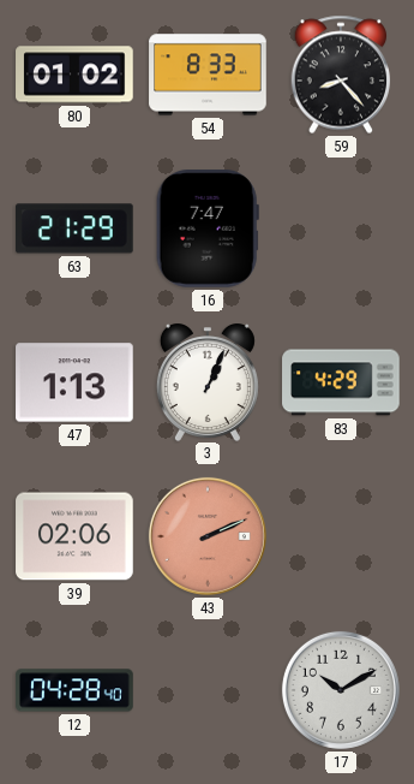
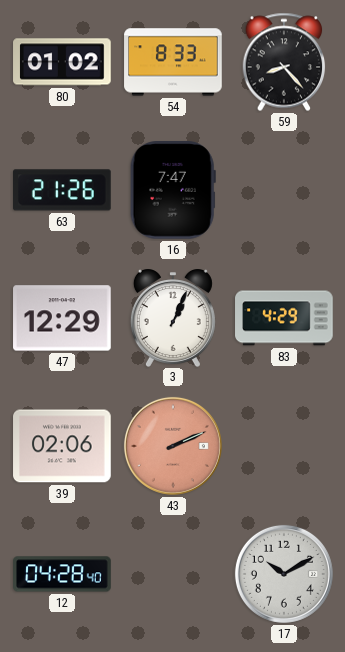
63: 21:29 -> 21:26 (63, 190)
47: 1:13 -> 12:29 (62, 318)
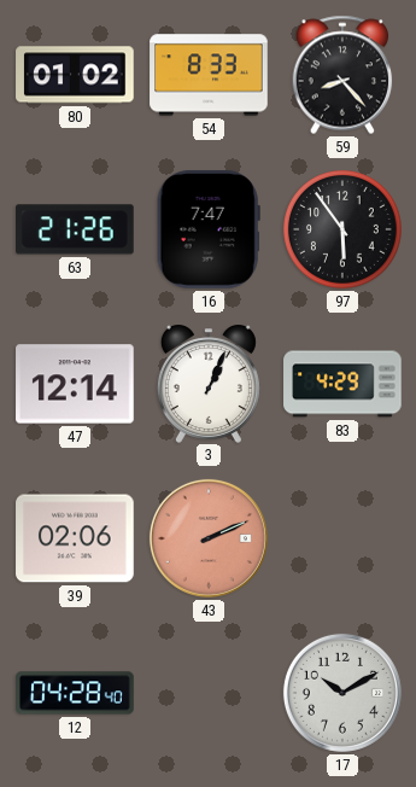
97: none -> 5:54 (344, 231)
47: 12:29 -> 12:14 (75, 384)
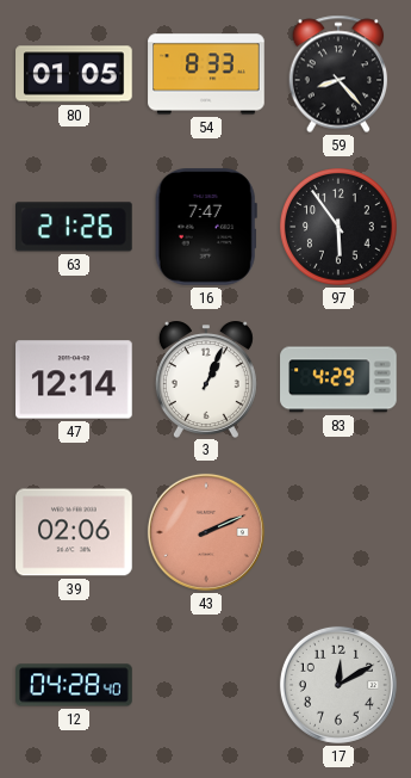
80: 01:02 -> 01:05 (74, 74)
17: 10:10 -> 12:10 (338, 685)
